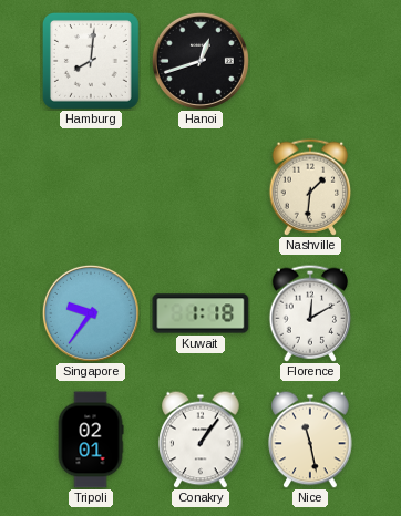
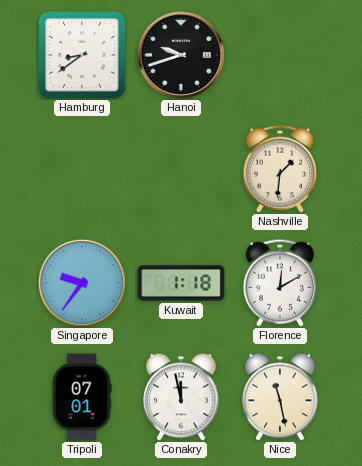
Hamburg: 8:01 -> 8:39 (82, 55)
Hanoi: 12:42 -> 9:42 (181, 55)
Tripoli: 02:01 -> 07:01 (82, 397)
Conakry: 1:06 -> 11:58 (181, 397)
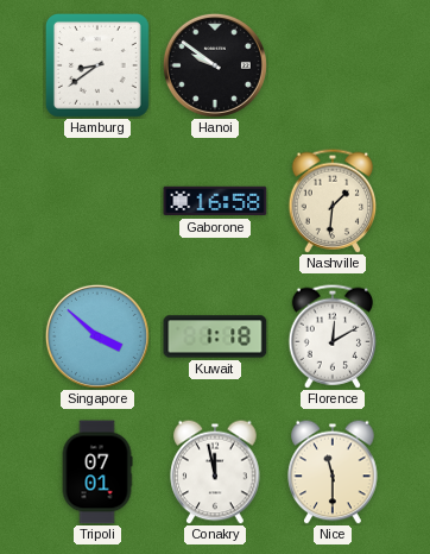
Hanoi: 9:42 -> 9:51 (215, 65)
Gaborone: none -> 16:58 (215, 201)
Singapore: 9:36 -> 3:52 (97, 336)
Nice: 11:28 -> 11:30 (333, 472)
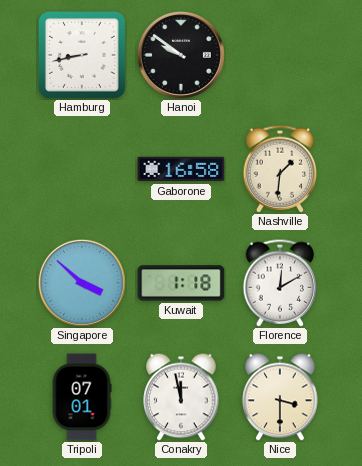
Hamburg: 8:39 -> 8:43 (82, 55)
Nice: 11:30 -> 3:30 (280, 397)
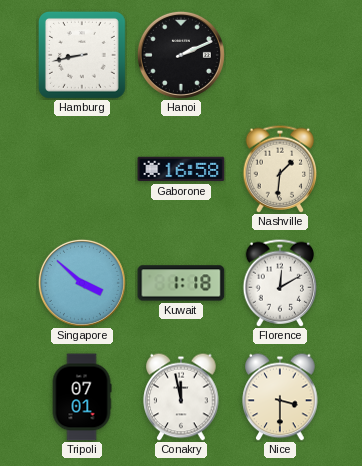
Hanoi: 9:51 -> 2:11 (181, 55)
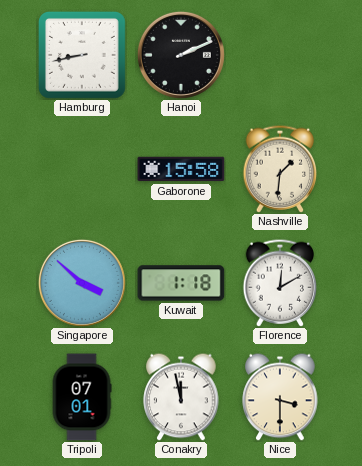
Gaborone: 16:58 -> 15:58 (181, 169)
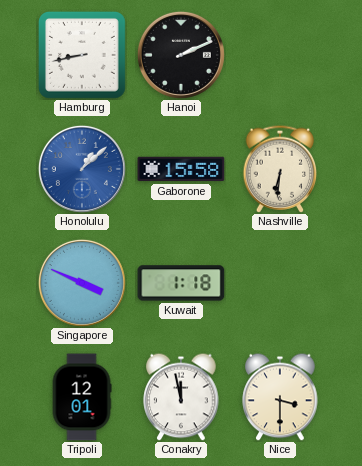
Honolulu: none -> 1:08 (82, 169)
Nashville: 1:31 -> 6:31 (280, 169)
Singapore: 3:52 -> 3:49 (82, 283)
Florence: 12:10 -> none (280, 283)
Tripoli: 07:01 -> 12:01 (82, 397)
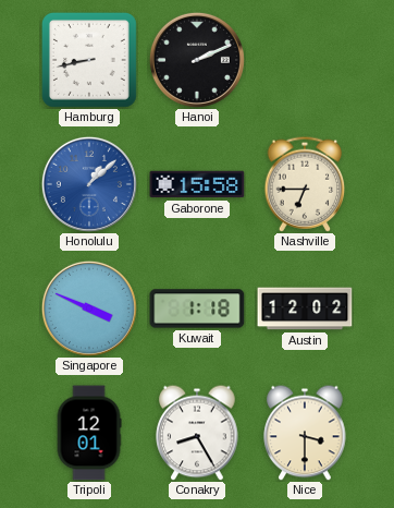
Nashville: 6:31 -> 6:45 (305, 184)
Austin: none -> 12:02 (305, 309)
Conakry: 11:58 -> 8:25 (197, 433)
